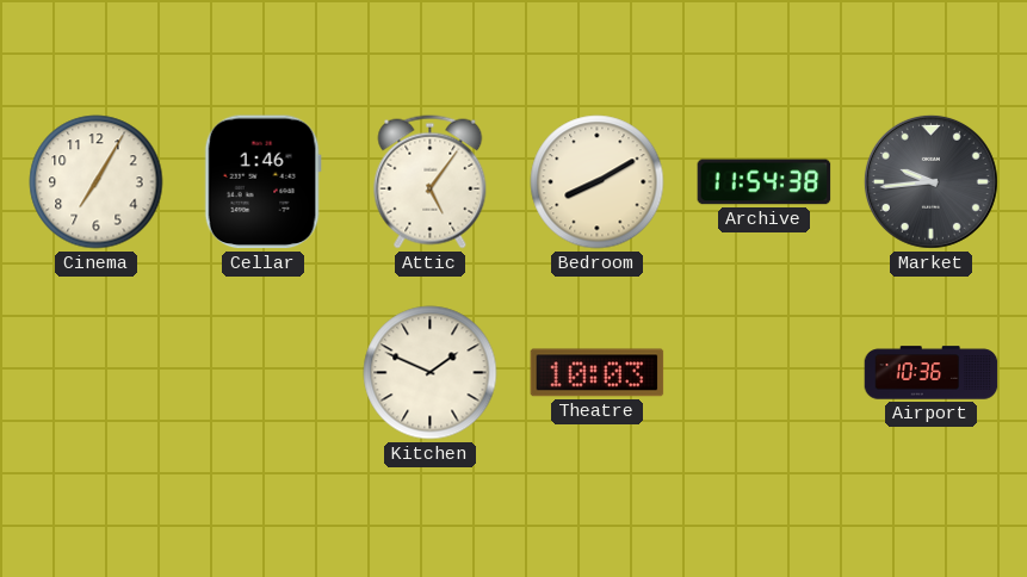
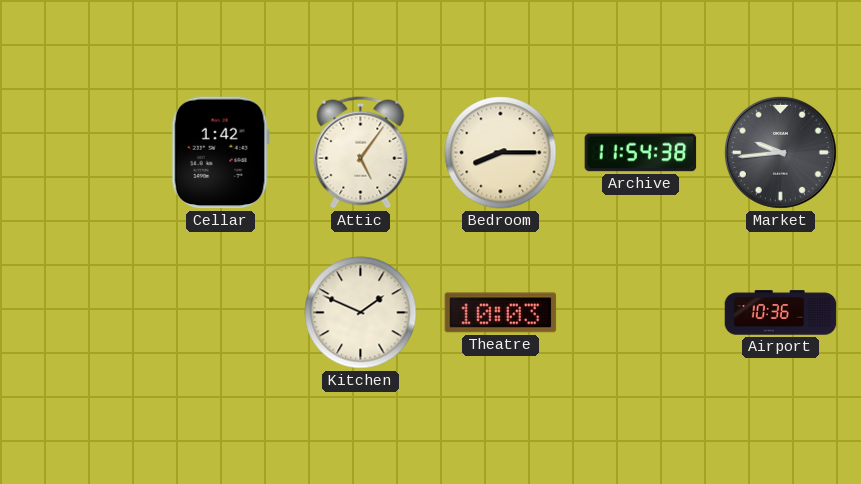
Cinema: 7:05 -> none (97, 182)
Cellar: 1:46 -> 1:42 (220, 153)
Bedroom: 8:10 -> 8:15 (501, 153)
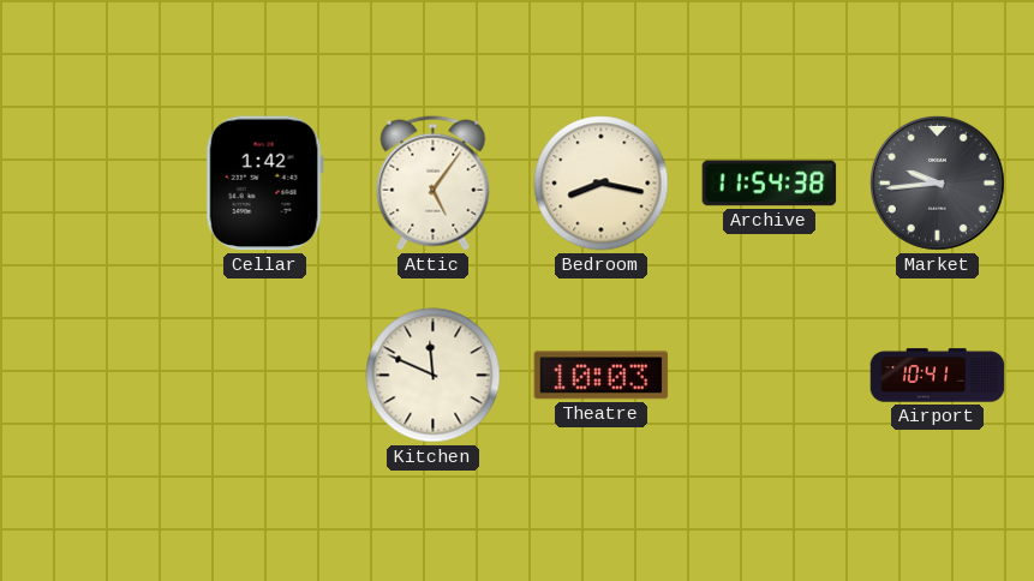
Bedroom: 8:15 -> 8:17 (602, 184)
Kitchen: 1:49 -> 11:49 (434, 376)
Airport: 10:36 -> 10:41 (938, 376)
